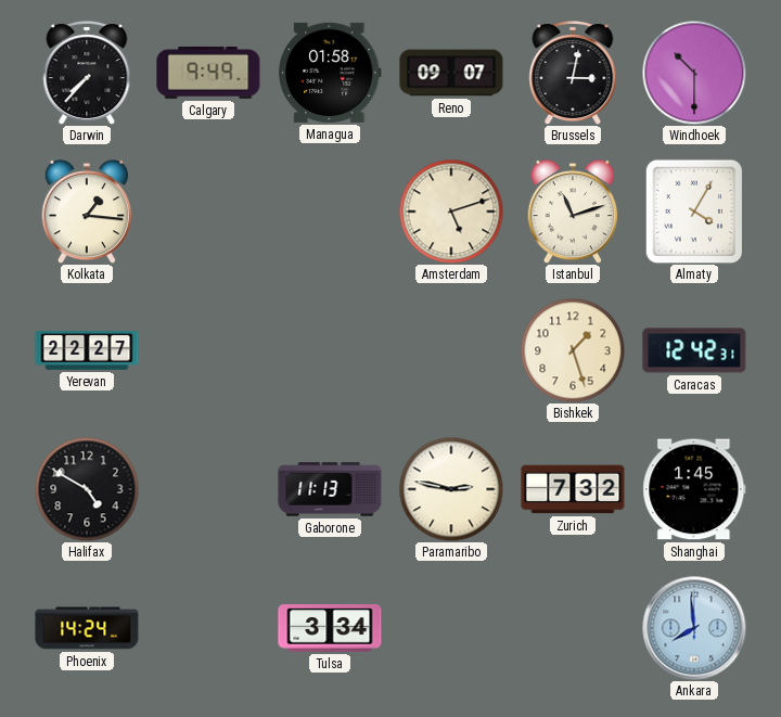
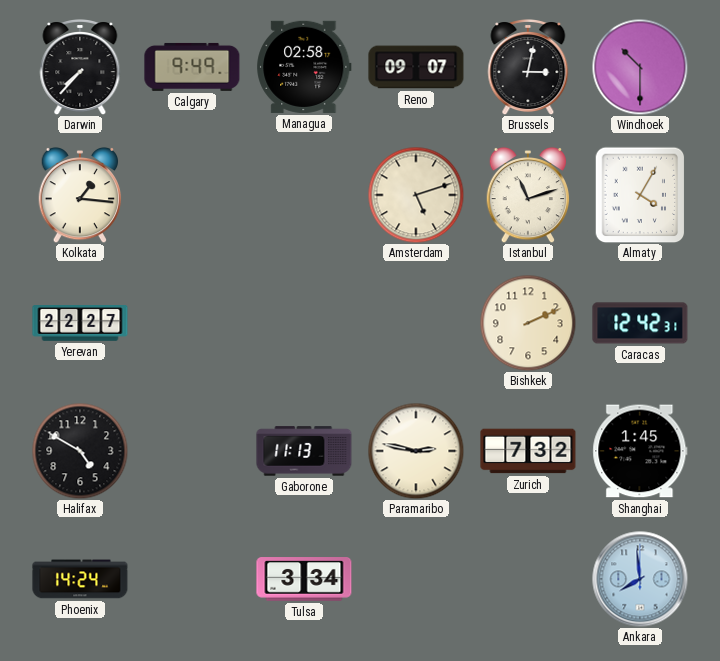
Managua: 01:58 -> 02:58 (304, 67)
Bishkek: 1:27 -> 2:11 (528, 323)
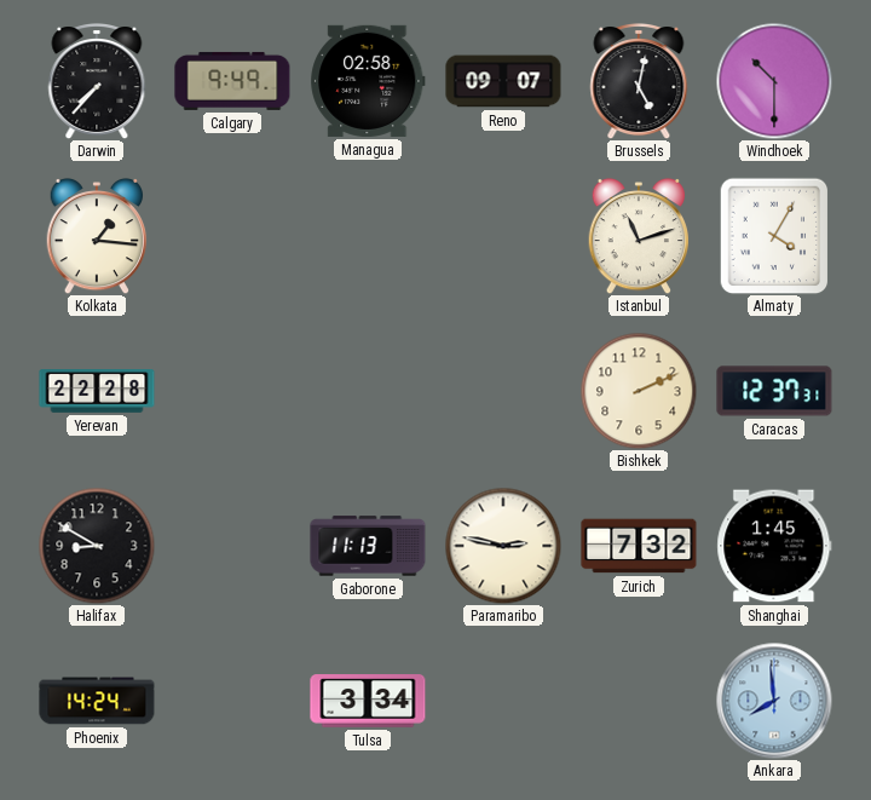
Brussels: 3:02 -> 5:02 (639, 82)
Amsterdam: 5:12 -> none (416, 195)
Yerevan: 22:27 -> 22:28 (97, 391)
Caracas: 12:42 -> 12:37 (774, 391)
Halifax: 4:50 -> 8:50 (97, 546)
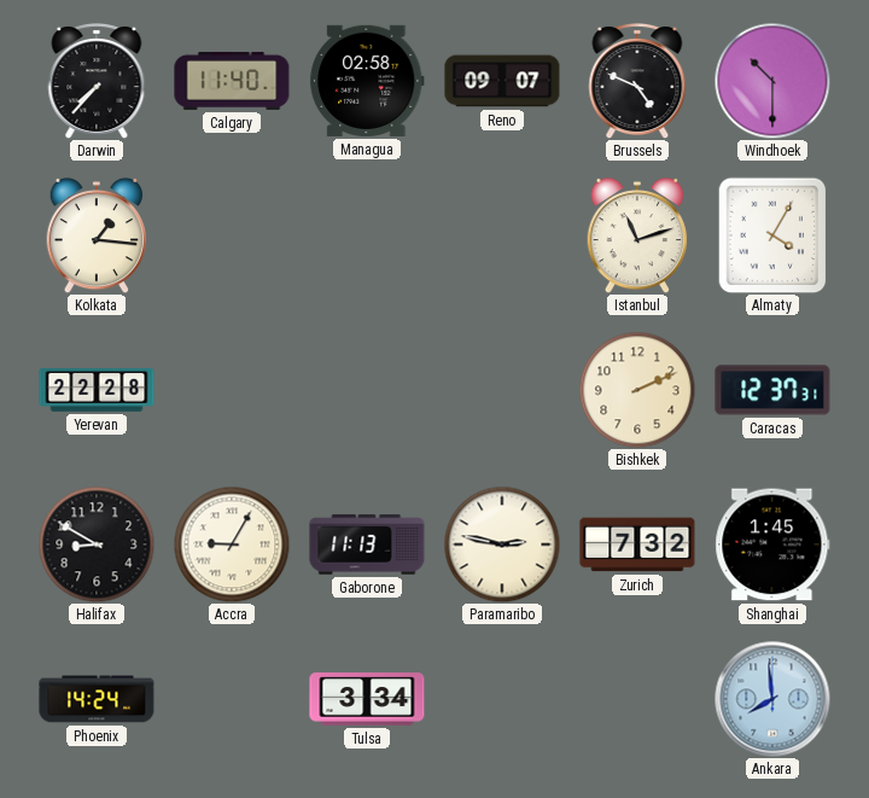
Calgary: 9:49 -> 11:40 (232, 81)
Brussels: 5:02 -> 4:49 (637, 82)
Accra: none -> 9:05 (232, 544)
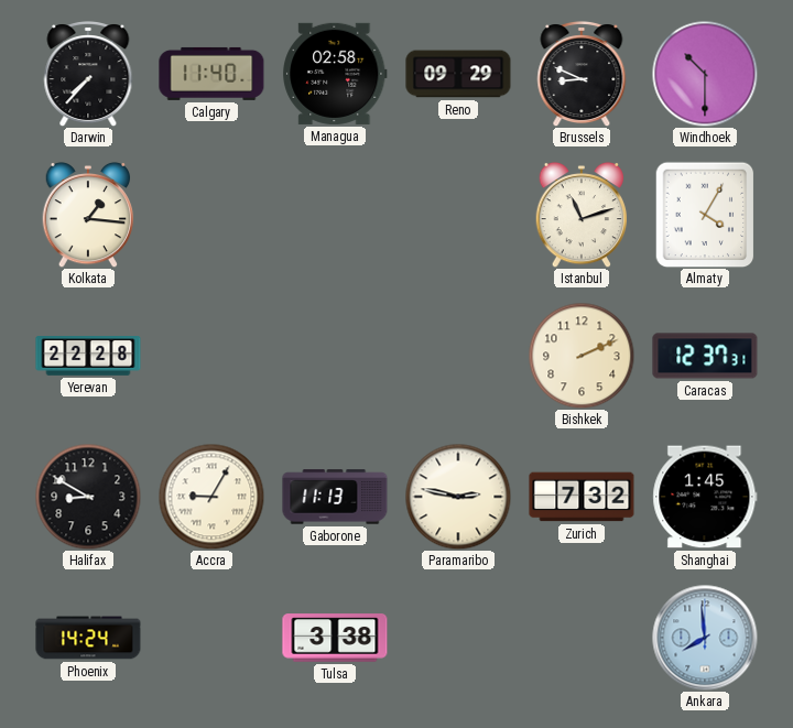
Reno: 09:07 -> 09:29 (458, 74)
Brussels: 4:49 -> 8:49 (582, 75)
Tulsa: 3:34 -> 3:38 (335, 638)
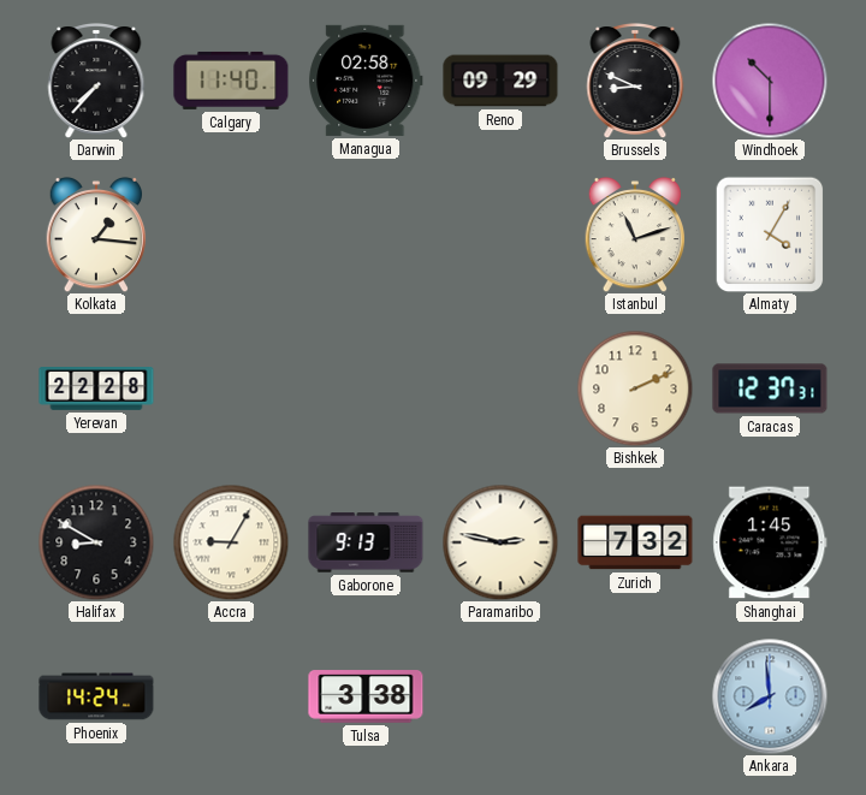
Gaborone: 11:13 -> 9:13 (366, 542)
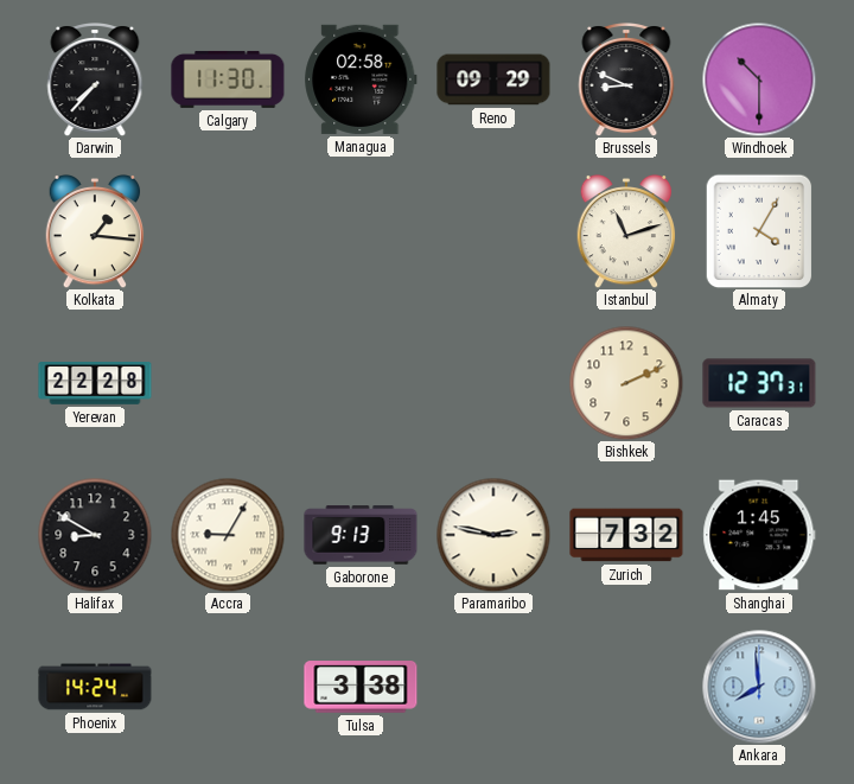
Calgary: 11:40 -> 11:30 (228, 79)
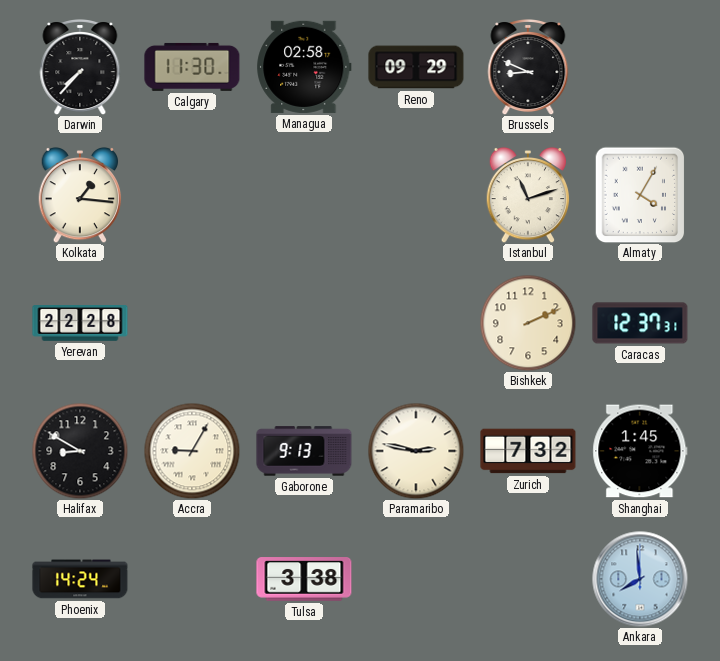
Windhoek: 10:30 -> none (759, 79)
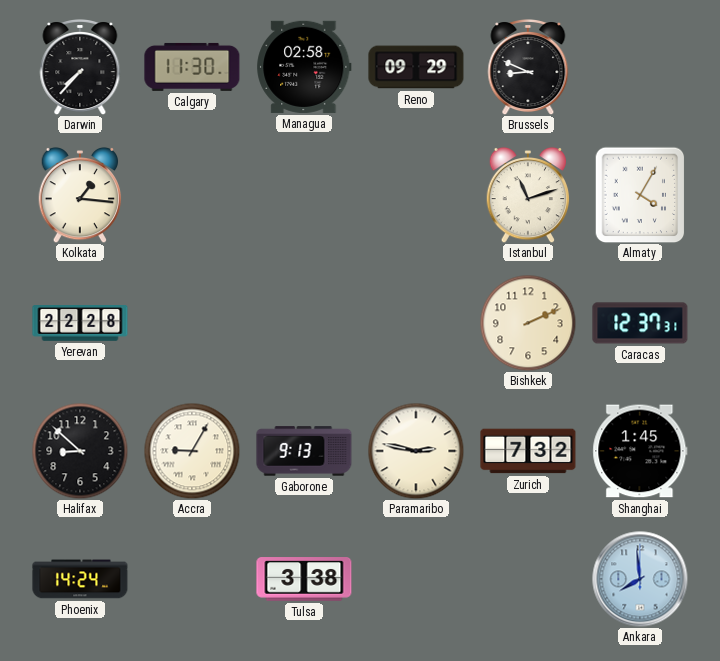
Halifax: 8:50 -> 8:52 (80, 451)
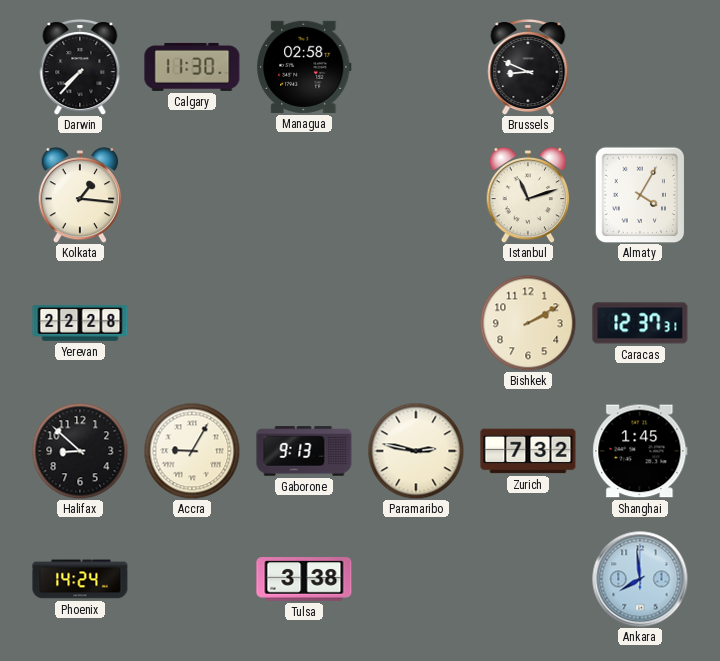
Reno: 09:29 -> none (416, 67)
Bishkek: 2:11 -> 2:10 (528, 323)
